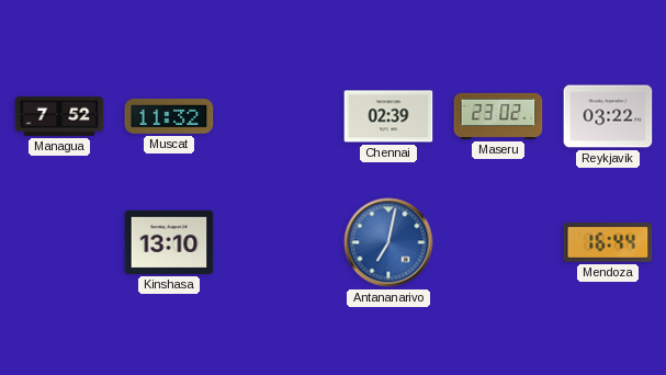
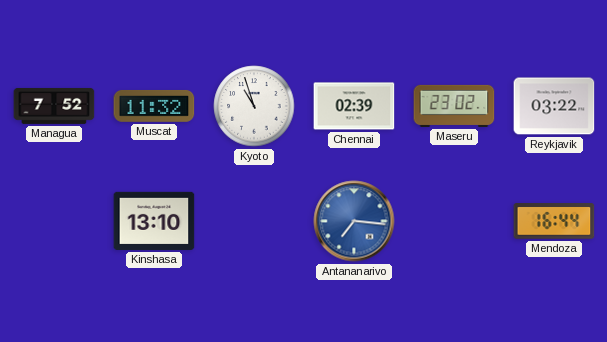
Kyoto: none -> 10:57 (254, 106)
Antananarivo: 7:02 -> 7:16 (354, 221)
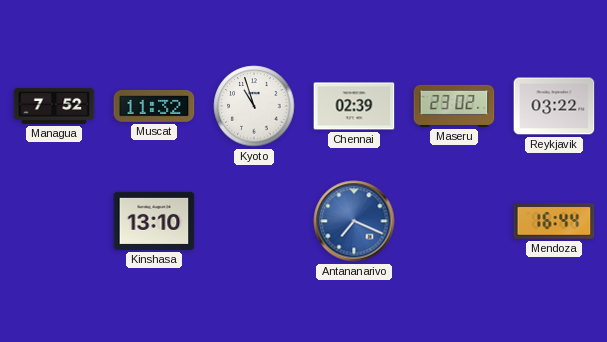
Antananarivo: 7:16 -> 7:19 (354, 221)
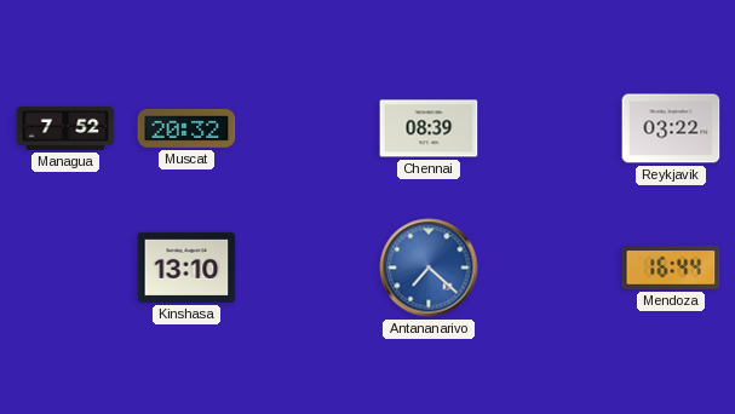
Muscat: 11:32 -> 20:32 (186, 128)
Kyoto: 10:57 -> none (254, 106)
Chennai: 02:39 -> 08:39 (429, 128)
Maseru: 23:02 -> none (454, 106)
Antananarivo: 7:19 -> 7:22 (429, 268)
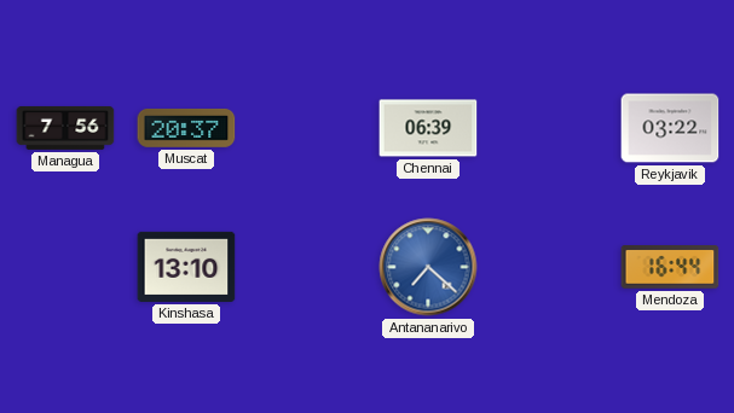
Managua: 7:52 -> 7:56 (65, 128)
Muscat: 20:32 -> 20:37 (186, 128)
Chennai: 08:39 -> 06:39 (428, 128)
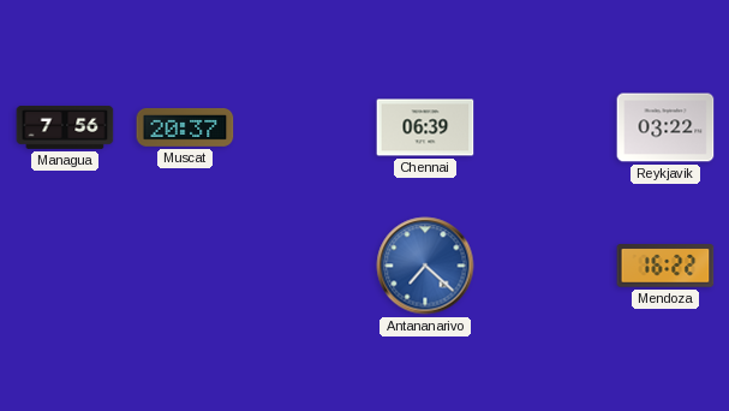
Kinshasa: 13:10 -> none (186, 267)
Mendoza: 16:44 -> 16:22 (665, 266)
